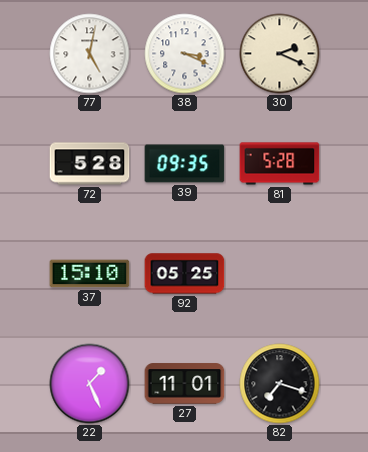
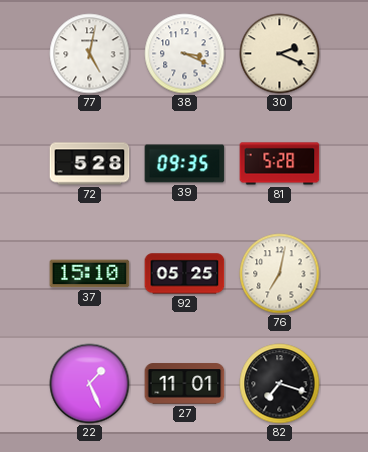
76: none -> 7:02 (280, 274)
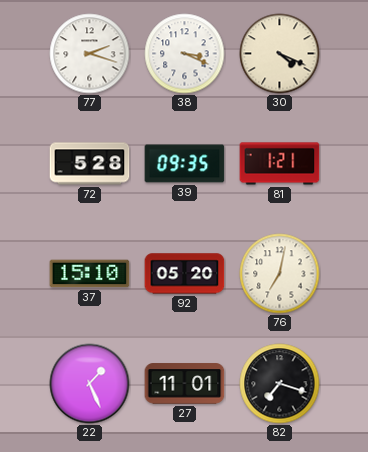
77: 5:02 -> 2:18 (90, 54)
30: 2:19 -> 4:19 (280, 54)
81: 5:28 -> 1:21 (280, 164)
92: 05:25 -> 05:20 (185, 274)
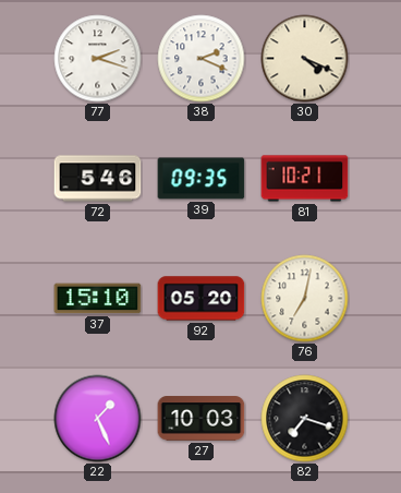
38: 3:19 -> 2:19 (202, 59)
72: 5:28 -> 5:46 (98, 179)
81: 1:21 -> 10:21 (305, 179)
27: 11:01 -> 10:03 (202, 419)
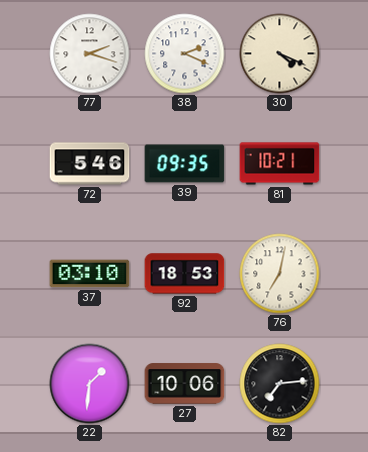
37: 15:10 -> 03:10 (90, 274)
92: 05:20 -> 18:53 (185, 274)
22: 1:26 -> 1:31 (90, 384)
27: 10:03 -> 10:06 (185, 384)
82: 7:18 -> 7:14 (280, 384)
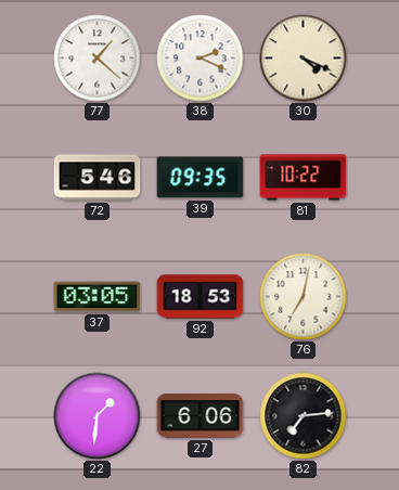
77: 2:18 -> 1:22 (98, 59)
81: 10:21 -> 10:22 (304, 178)
37: 03:10 -> 03:05 (98, 297)
27: 10:06 -> 6:06 (201, 416)
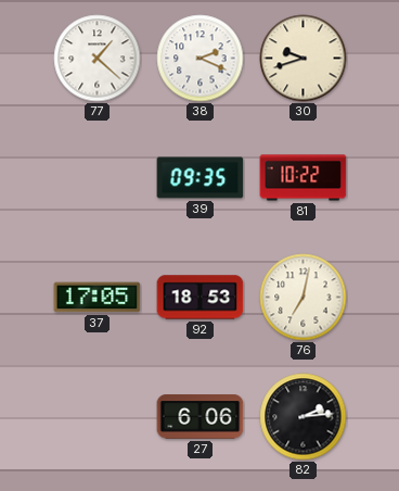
30: 4:19 -> 9:42 (304, 59)
72: 5:46 -> none (98, 178)
37: 03:05 -> 17:05 (98, 298)
22: 1:31 -> none (98, 416)
82: 7:14 -> 2:14 (304, 417)
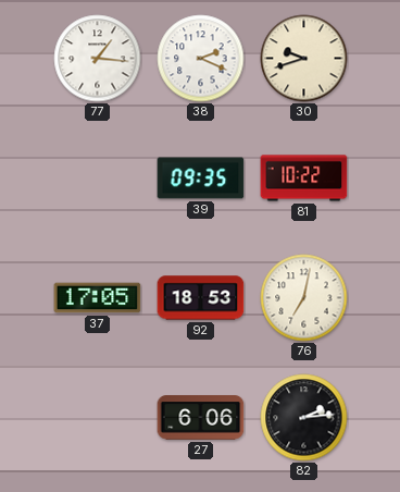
77: 1:22 -> 1:16 (98, 59)
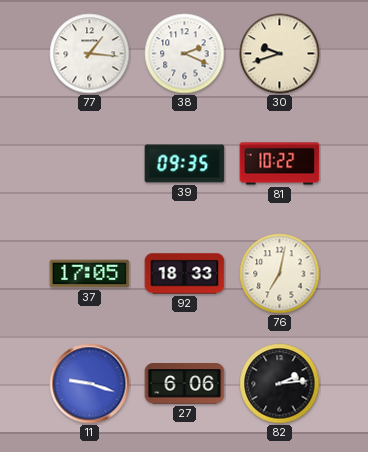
92: 18:53 -> 18:33 (185, 274)
11: none -> 9:18 (90, 384)
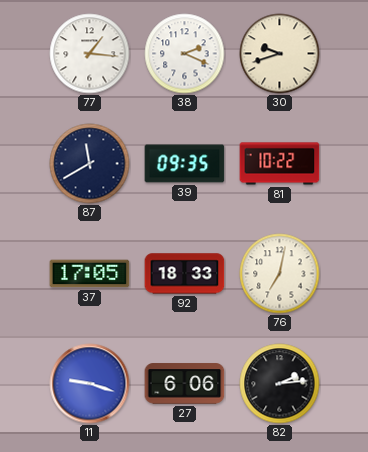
87: none -> 11:40 (90, 164)
